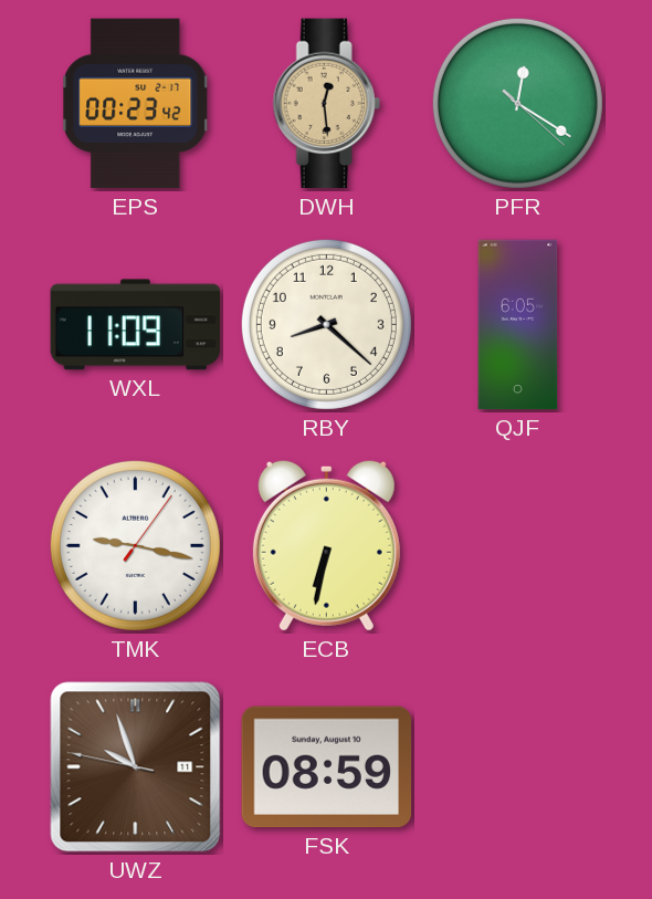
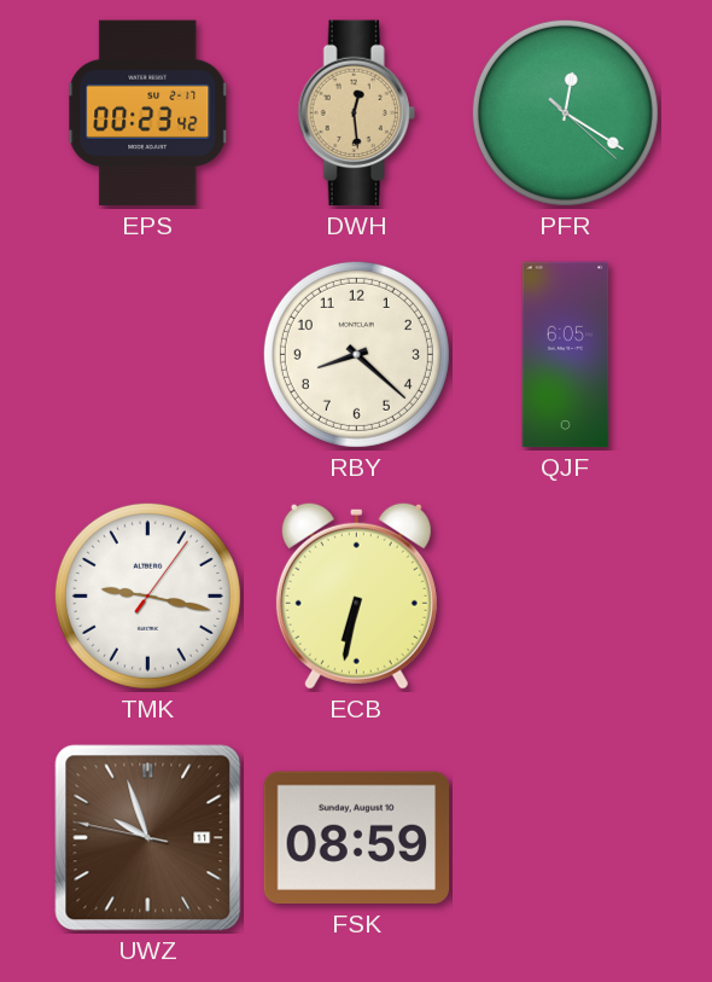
WXL: 11:09 -> none (136, 325)
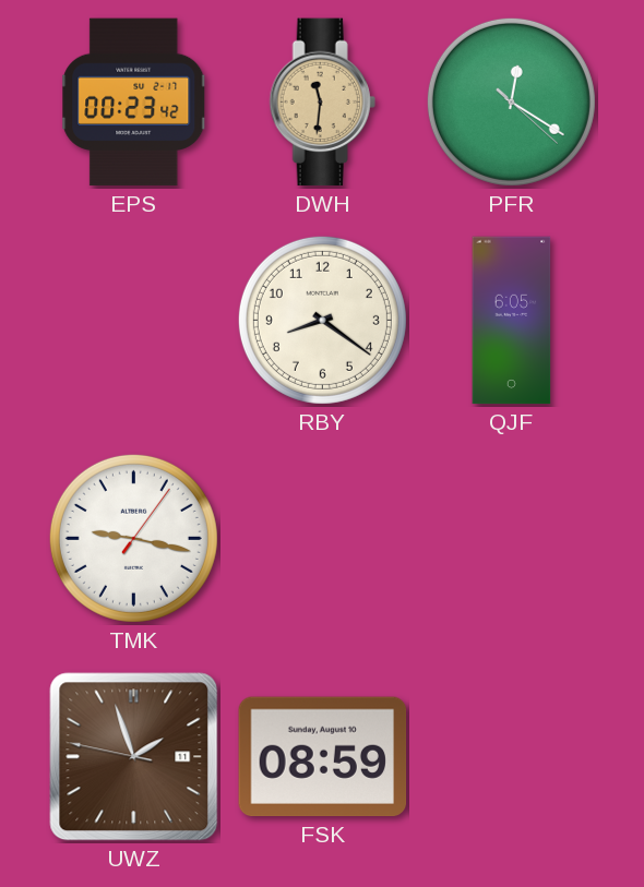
DWH: 12:29 -> 11:31 (322, 103)
RBY: 8:22 -> 8:21 (322, 320)
ECB: 6:32 -> none (356, 595)
UWZ: 9:56 -> 1:56 (134, 757)
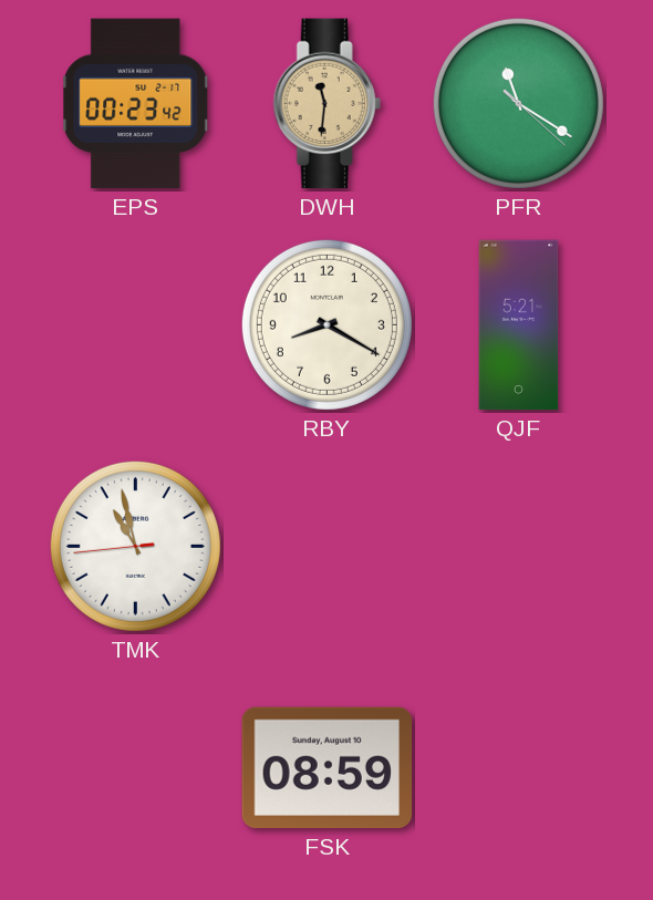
PFR: 12:20 -> 11:20 (518, 103)
RBY: 8:21 -> 8:20 (326, 324)
QJF: 6:05 -> 5:21 (519, 325)
TMK: 9:17 -> 10:57 (135, 546)
UWZ: 1:56 -> none (134, 757)
